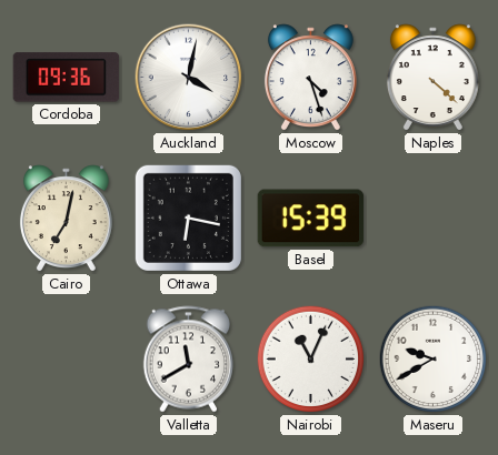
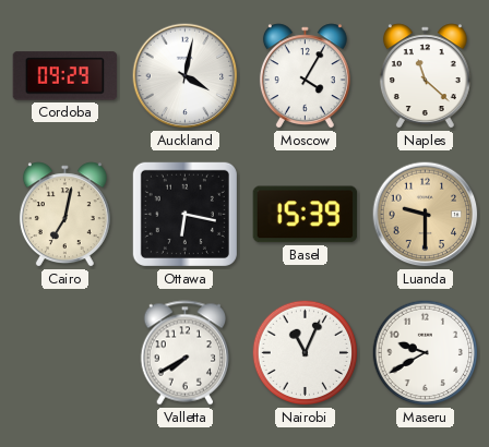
Cordoba: 09:36 -> 09:29 (65, 76)
Moscow: 4:27 -> 4:05 (305, 76)
Naples: 4:22 -> 11:22 (425, 76)
Luanda: none -> 9:30 (426, 215)
Valletta: 11:40 -> 7:40 (186, 353)
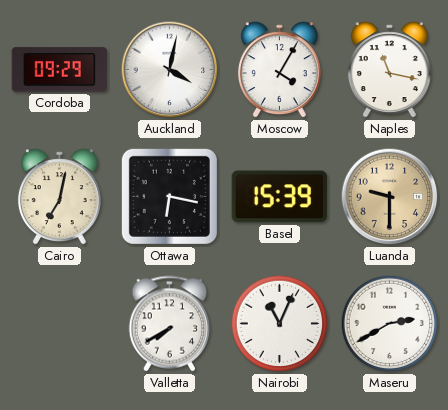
Naples: 11:22 -> 11:17 (389, 70)
Maseru: 9:40 -> 2:40 (390, 324)
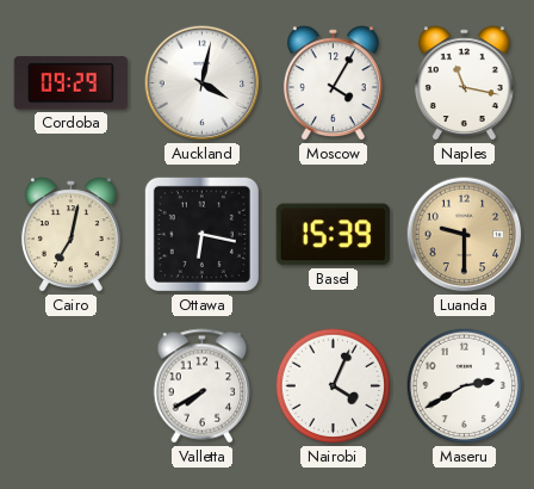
Nairobi: 11:04 -> 4:04 (334, 386)
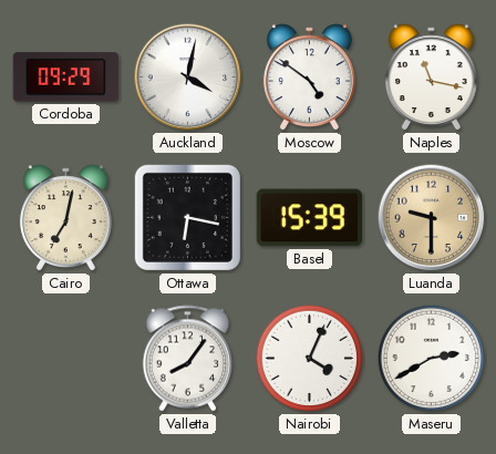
Moscow: 4:05 -> 4:51 (309, 78)
Valletta: 7:40 -> 8:06 (188, 359)
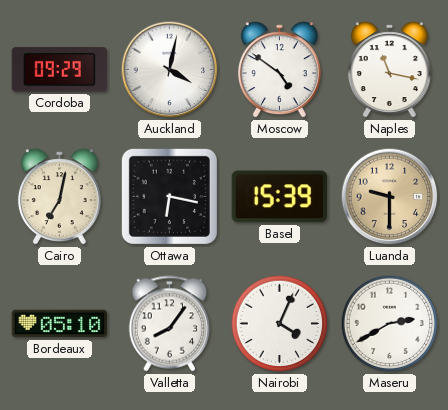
Bordeaux: none -> 05:10 (60, 324)
